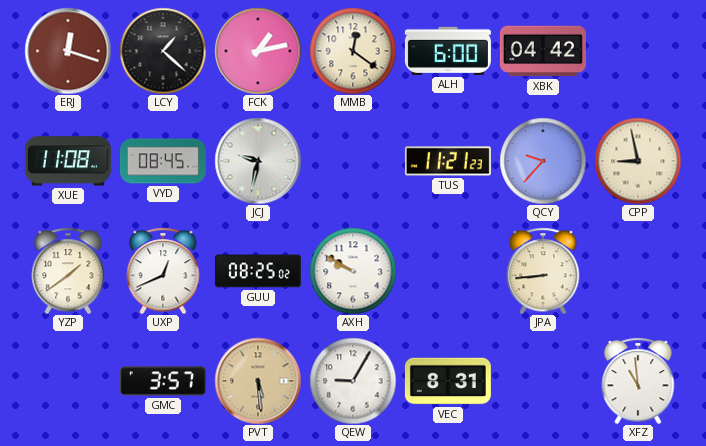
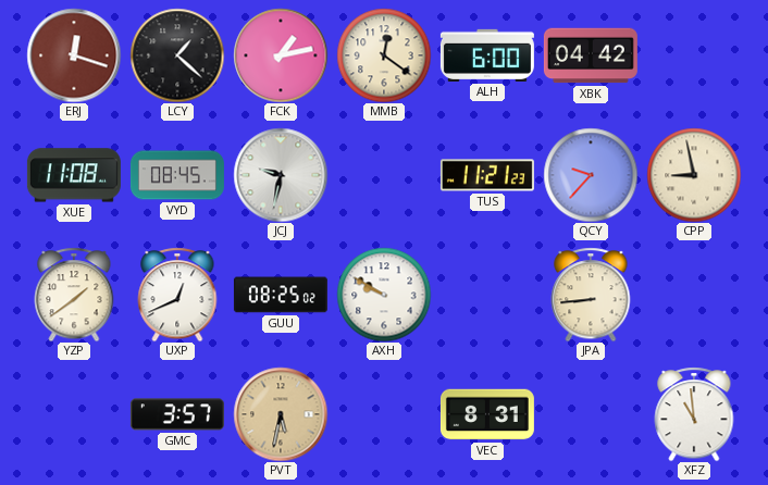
PVT: 5:29 -> 5:32 (281, 414)
QEW: 9:05 -> none (353, 381)
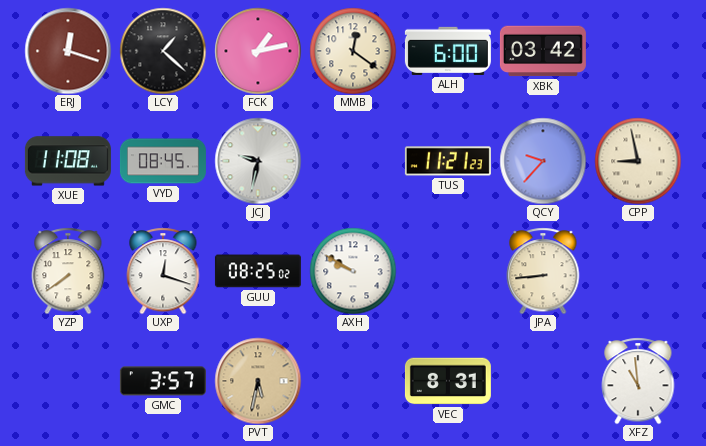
XBK: 04:42 -> 03:42 (543, 51)
YZP: 1:39 -> 7:39 (68, 271)
UXP: 12:41 -> 12:18 (163, 271)
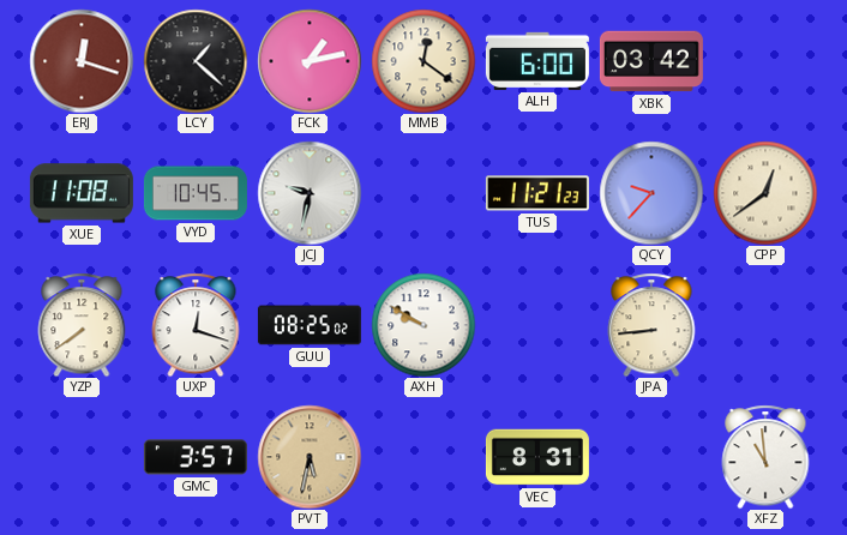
VYD: 08:45 -> 10:45 (196, 193)
CPP: 8:58 -> 12:39 (765, 193)
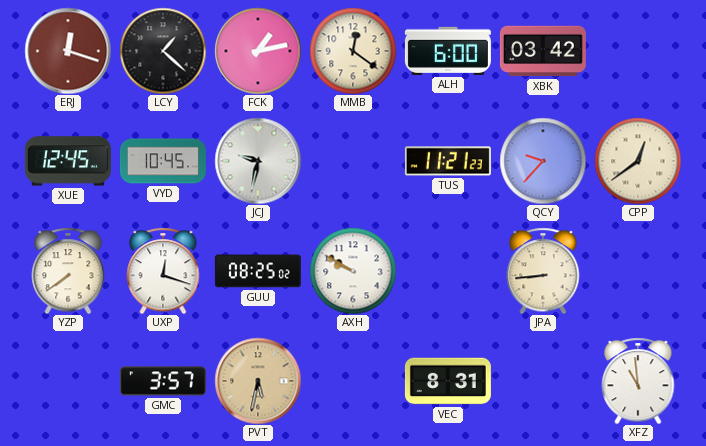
XUE: 11:08 -> 12:45 (68, 161)
